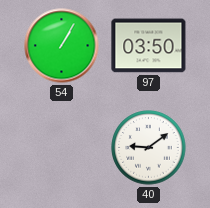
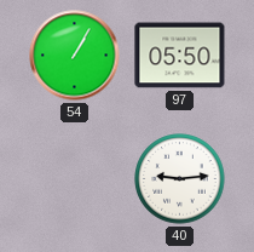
97: 03:50 -> 05:50 (180, 56)
40: 9:09 -> 9:14 (180, 179)
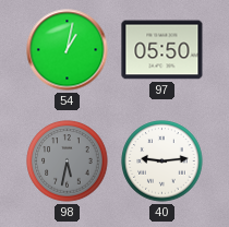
54: 1:05 -> 1:02 (68, 50)
98: none -> 5:32 (68, 162)
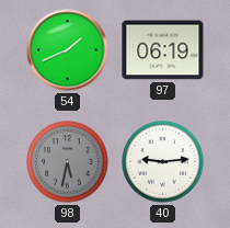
54: 1:02 -> 1:41 (68, 50)
97: 05:50 -> 06:19 (163, 50)
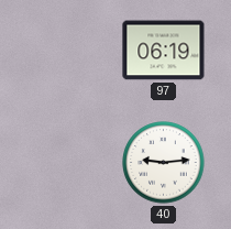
54: 1:41 -> none (68, 50)
98: 5:32 -> none (68, 162)
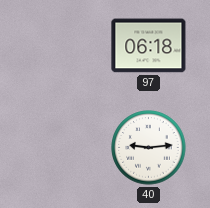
97: 06:19 -> 06:18 (149, 46)
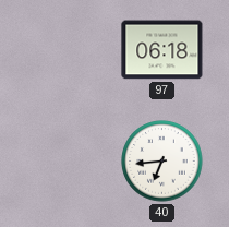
40: 9:14 -> 6:44 (162, 162)
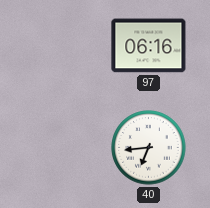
97: 06:18 -> 06:16 (149, 46)
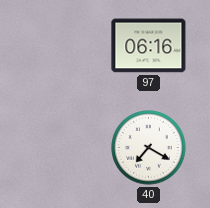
40: 6:44 -> 7:20 (149, 148)
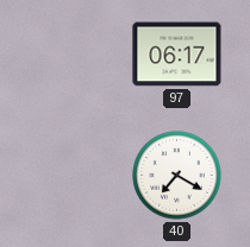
97: 06:16 -> 06:17 (177, 55)
